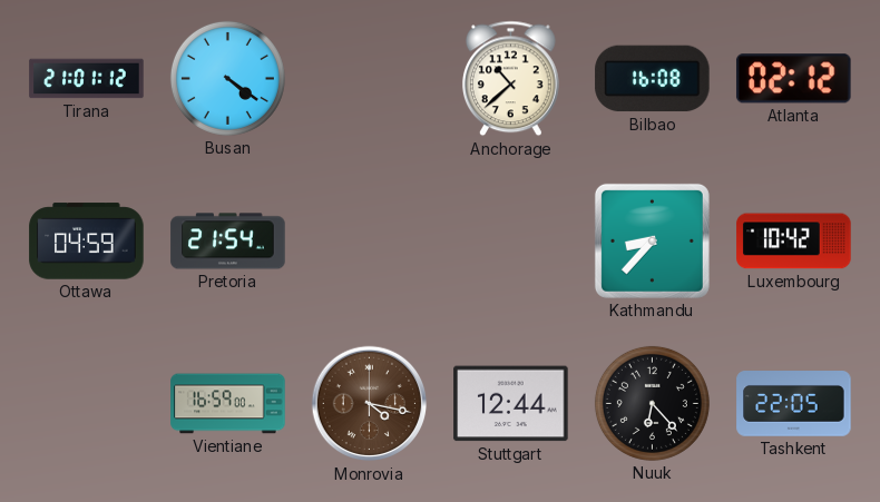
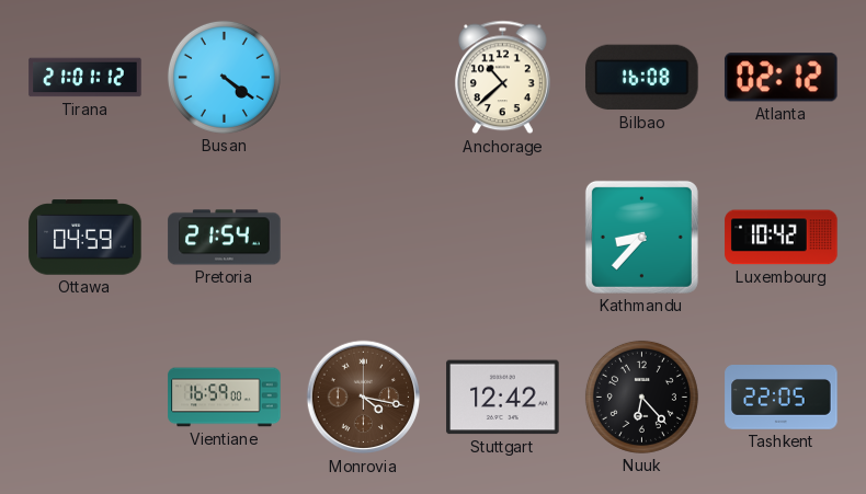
Stuttgart: 12:44 -> 12:42 (503, 398)
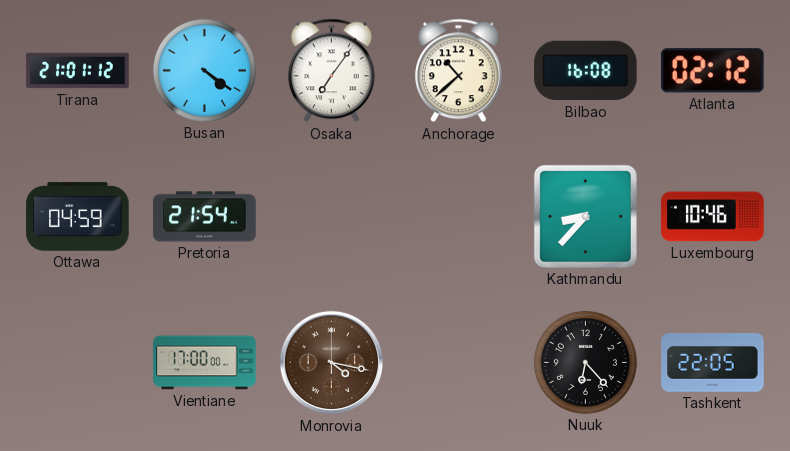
Osaka: none -> 7:06 (331, 71)
Luxembourg: 10:42 -> 10:46 (713, 217)
Vientiane: 16:59 -> 17:00 (205, 363)
Stuttgart: 12:42 -> none (503, 398)
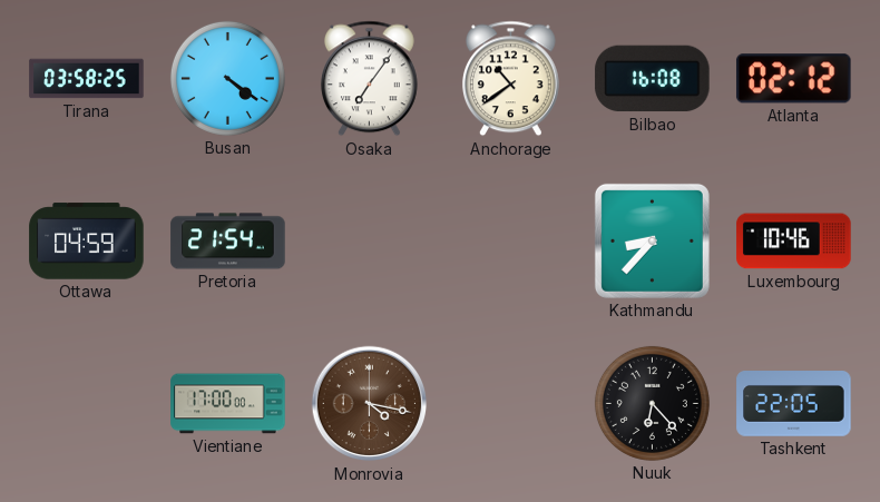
Tirana: 21:01 -> 03:58 (87, 79)
Anchorage: 10:38 -> 10:39 (510, 79)
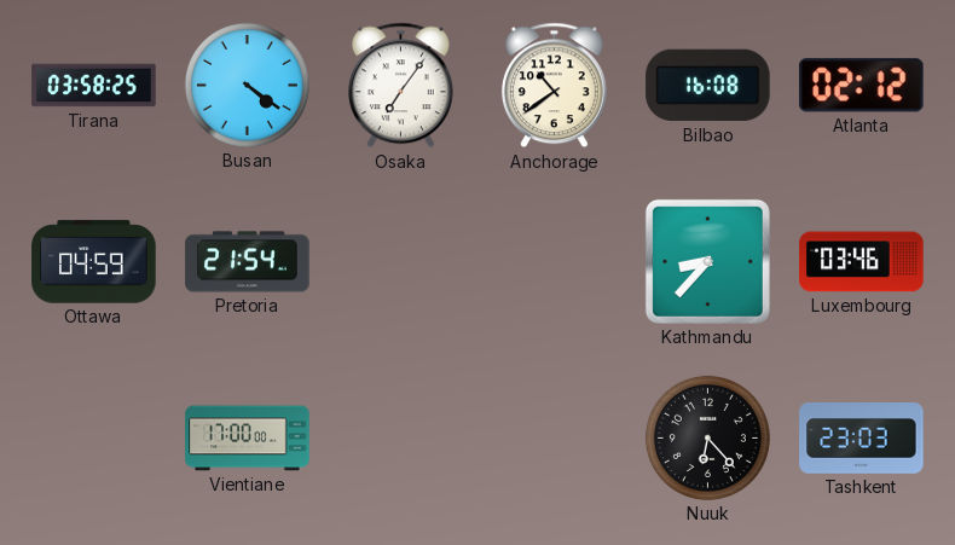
Luxembourg: 10:46 -> 03:46 (862, 262)
Monrovia: 4:17 -> none (370, 404)
Tashkent: 22:05 -> 23:03 (862, 439)
